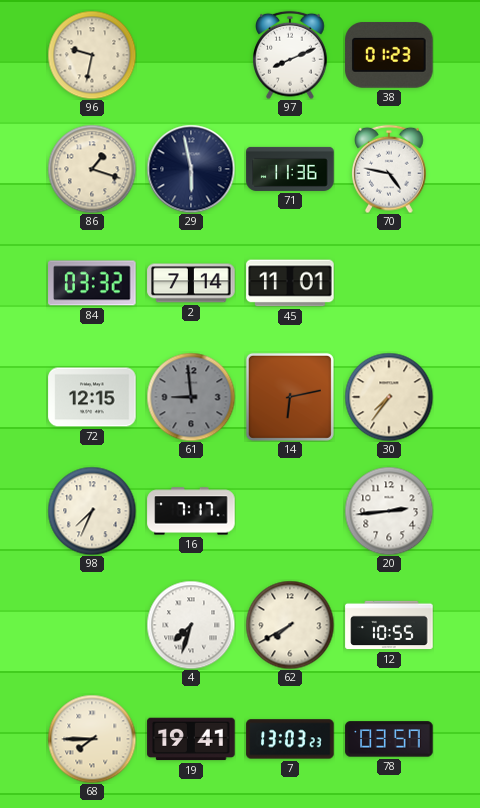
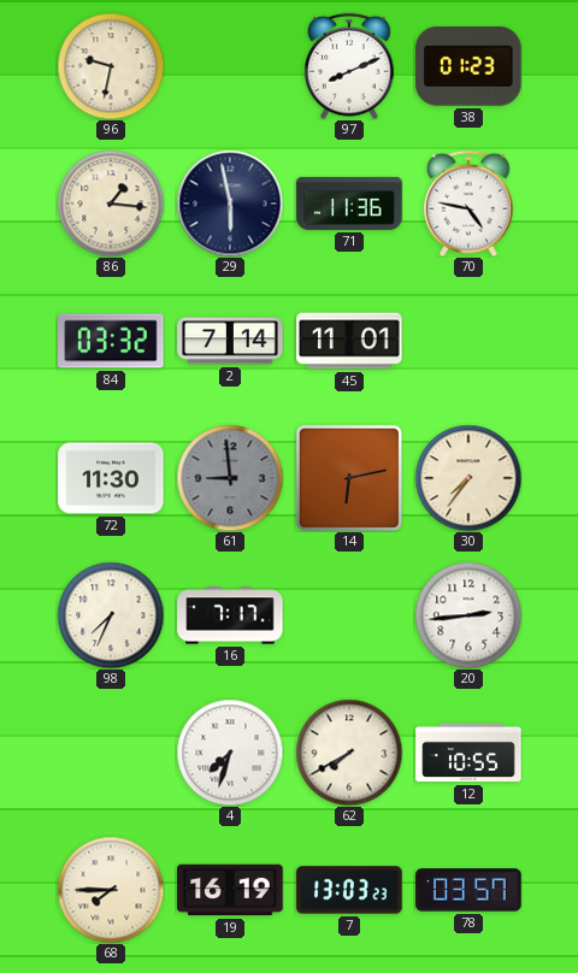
86: 1:18 -> 1:16 (111, 204)
72: 12:15 -> 11:30 (111, 478)
19: 19:41 -> 16:19 (230, 890)
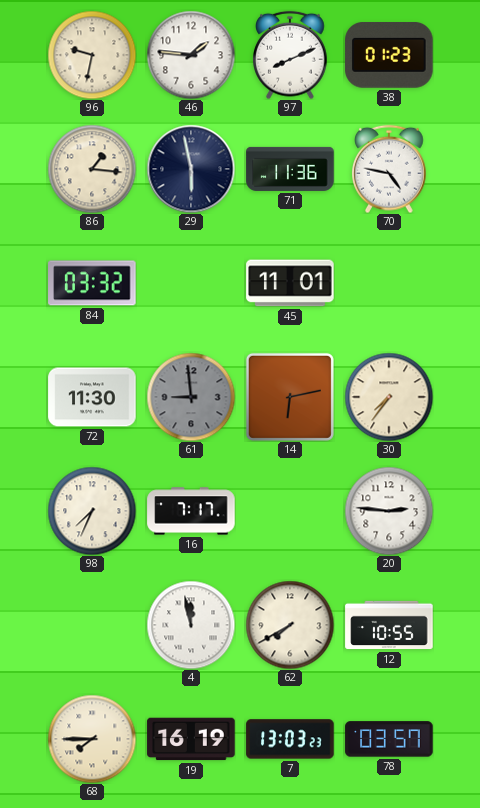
46: none -> 1:46 (191, 55)
2: 7:14 -> none (230, 341)
20: 2:44 -> 2:46 (389, 511)
4: 7:33 -> 11:58 (191, 625)
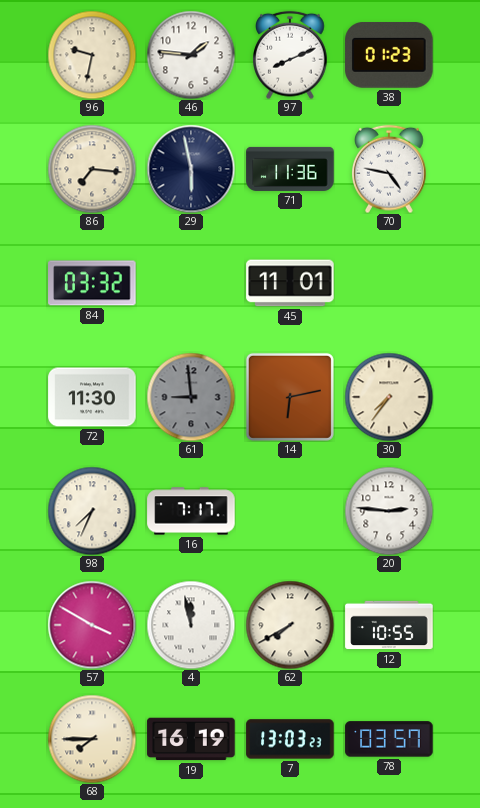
86: 1:16 -> 7:16 (92, 169)
57: none -> 3:50 (92, 625)
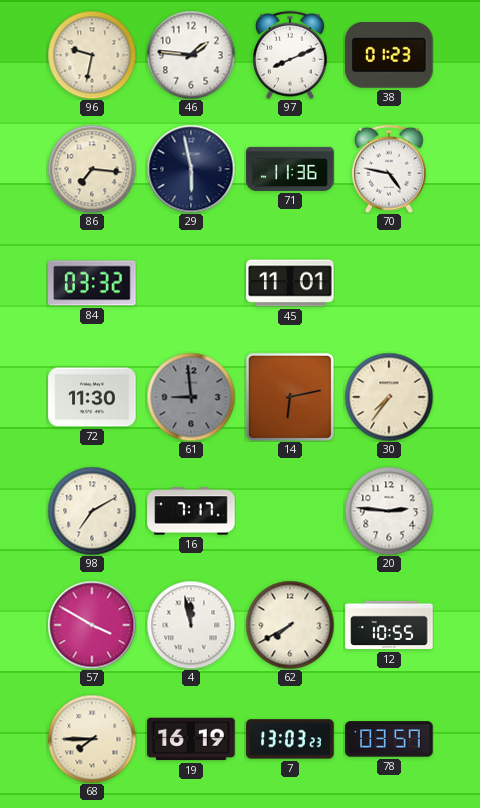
98: 7:34 -> 7:10 (92, 511)
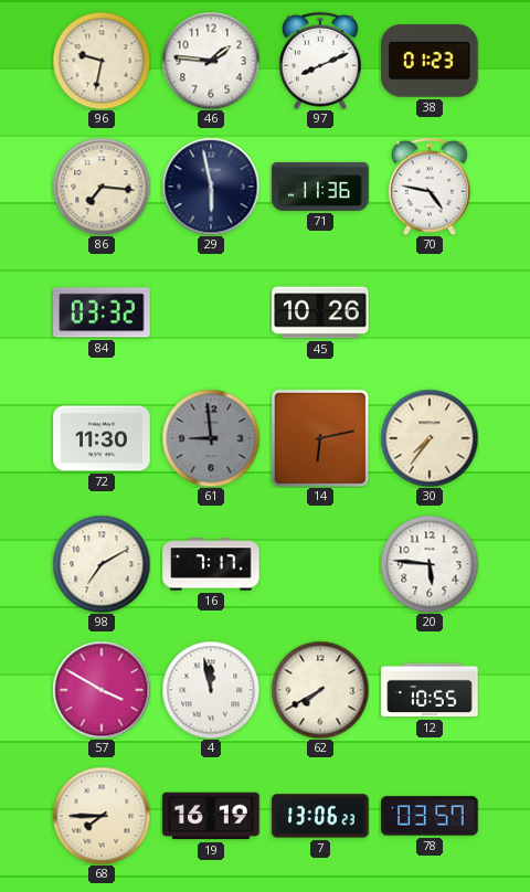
45: 11:01 -> 10:26 (320, 312)
20: 2:46 -> 5:46 (430, 564)
7: 13:03 -> 13:06 (320, 816)
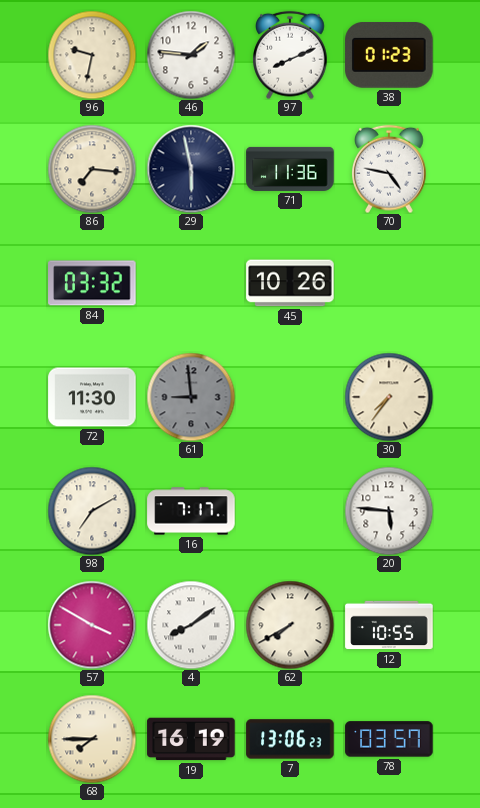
14: 6:13 -> none (320, 438)
4: 11:58 -> 8:09 (191, 625)
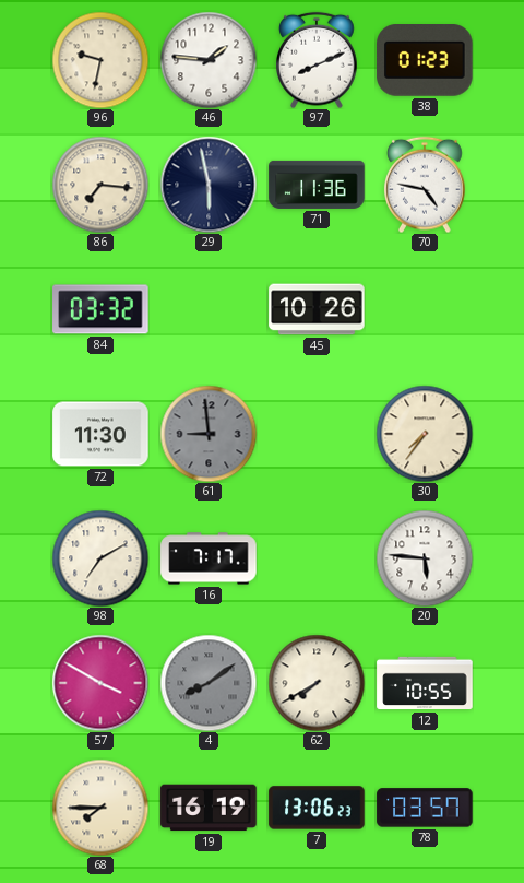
4 dial: white -> grey (209, 683)
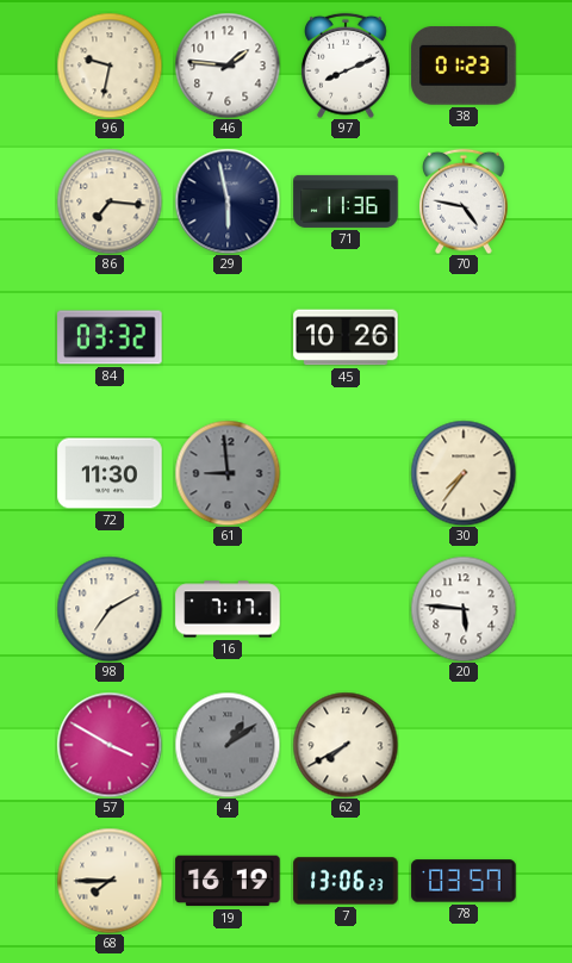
4: 8:09 -> 1:09 (228, 745)
12: 10:55 -> none (425, 683)
